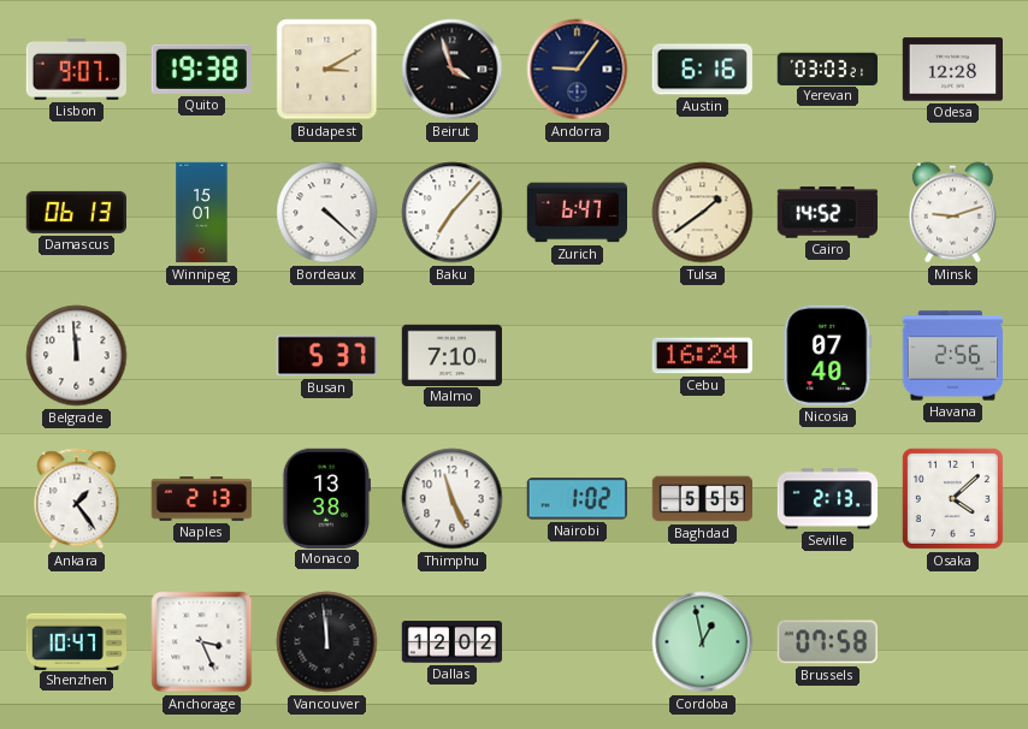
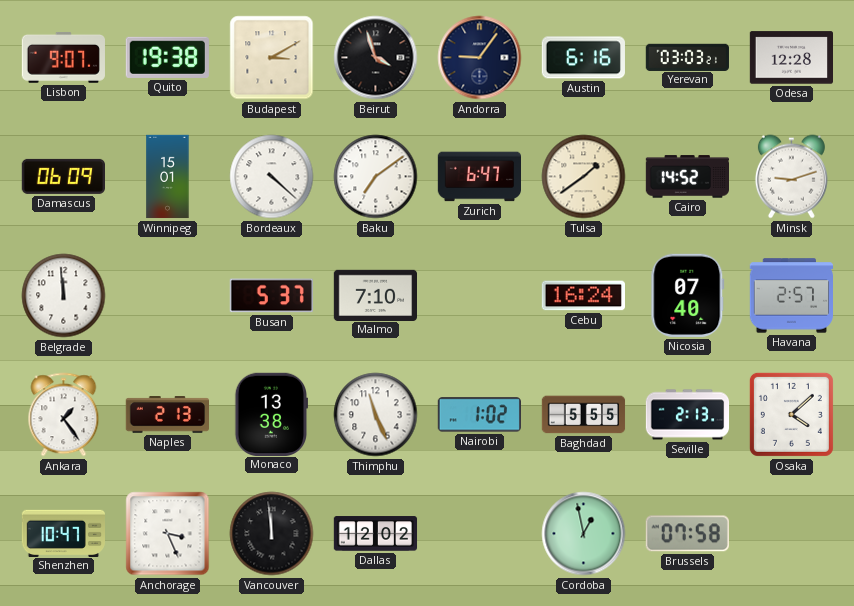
Damascus: 06:13 -> 06:09 (63, 176)
Baku: 7:07 -> 7:09 (376, 177)
Havana: 2:56 -> 2:57 (792, 296)
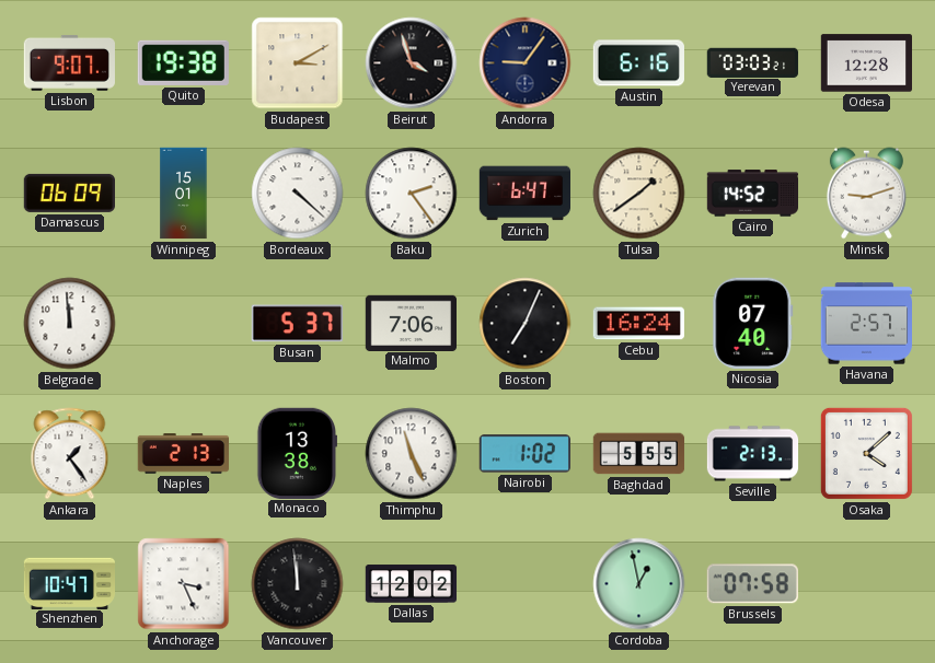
Baku: 7:09 -> 2:24 (412, 194)
Malmo: 7:10 -> 7:06 (411, 323)
Boston: none -> 7:04 (526, 324)
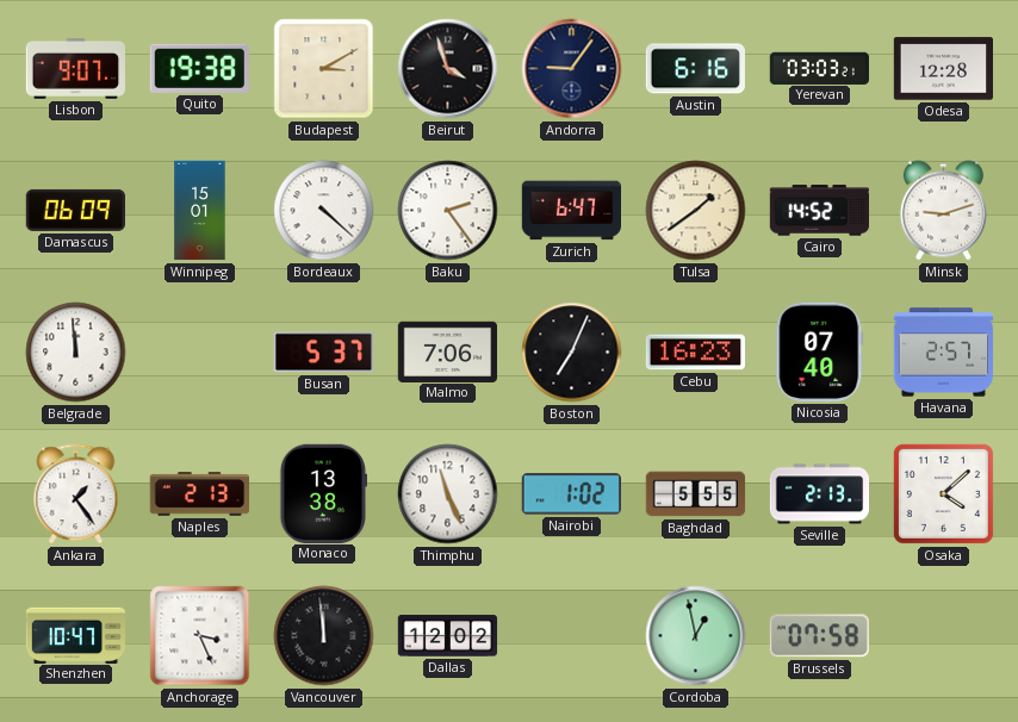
Cebu: 16:24 -> 16:23 (695, 353)
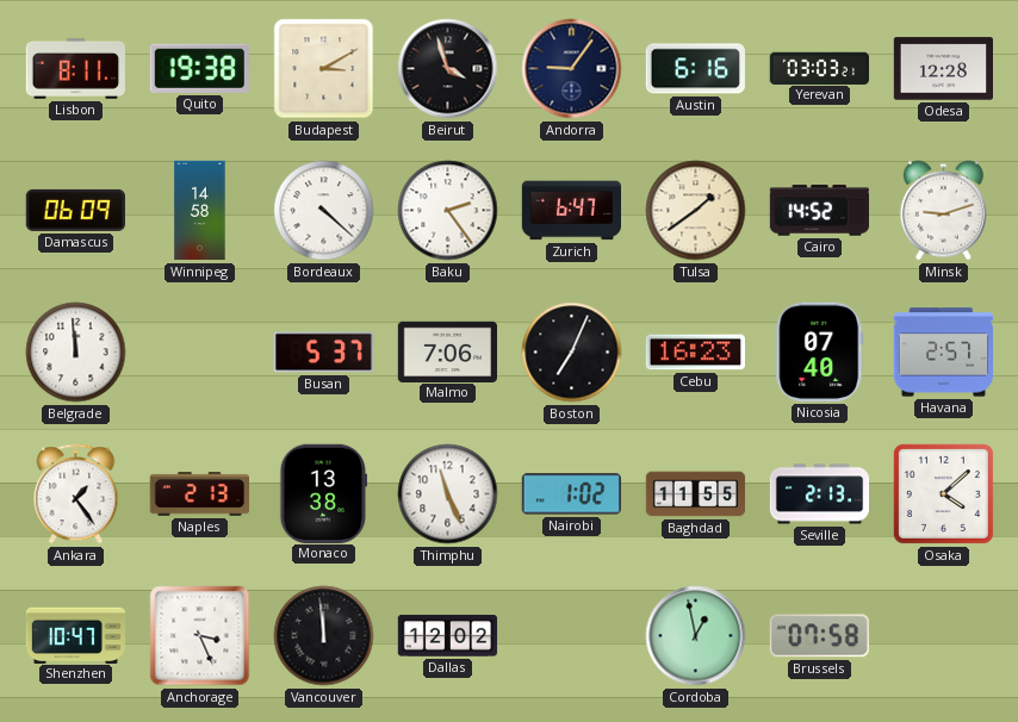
Lisbon: 9:07 -> 8:11 (75, 68)
Winnipeg: 15:01 -> 14:58 (200, 211)
Baghdad: 5:55 -> 11:55 (696, 494)
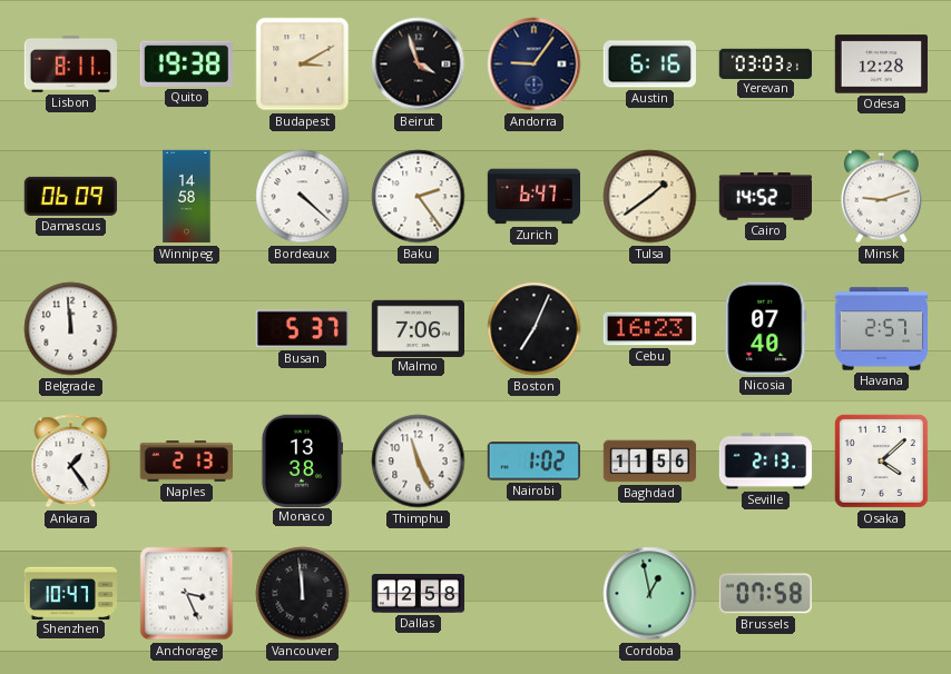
Baghdad: 11:55 -> 11:56 (650, 462)
Dallas: 12:02 -> 12:58 (419, 594)
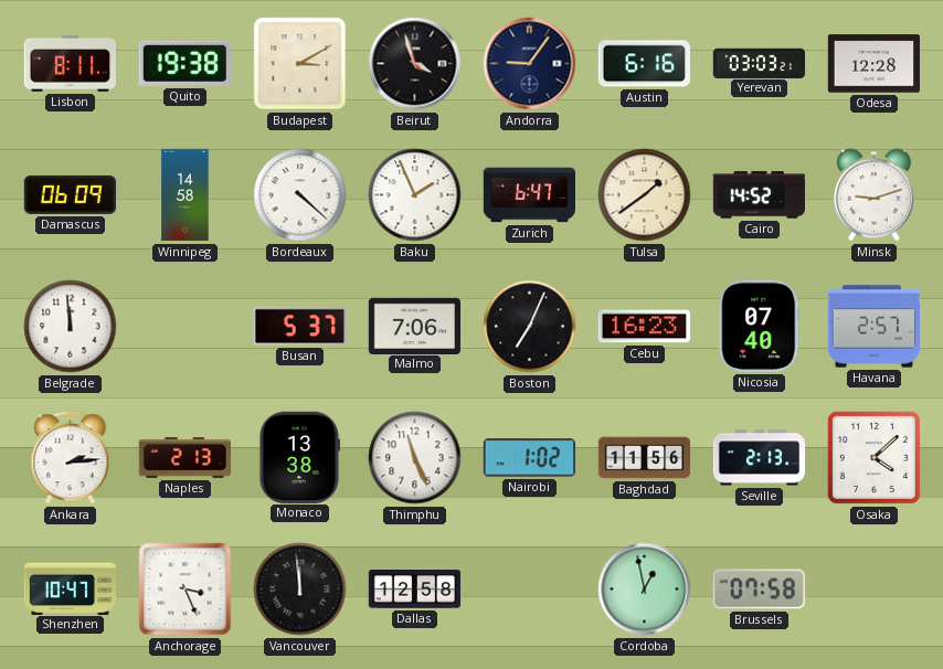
Baku: 2:24 -> 1:56 (415, 195)
Ankara: 1:24 -> 2:14 (71, 458)
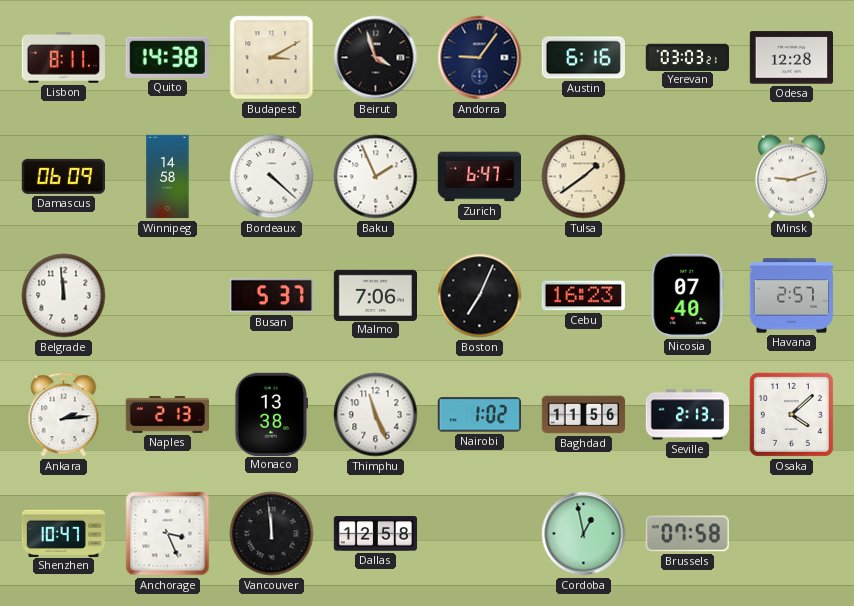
Quito: 19:38 -> 14:38 (167, 57)
Cairo: 14:52 -> none (759, 195)
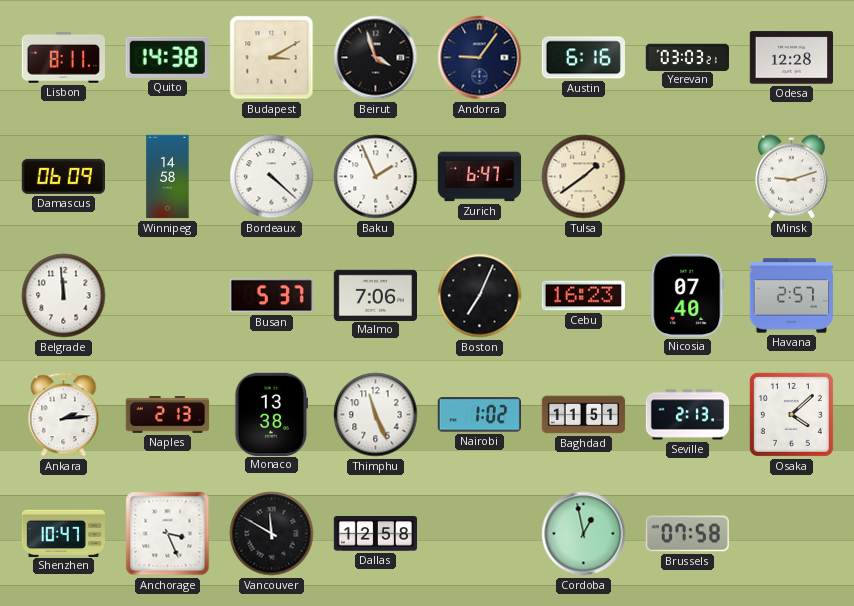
Baghdad: 11:56 -> 11:51 (584, 415)
Vancouver: 11:59 -> 11:50 (272, 534)
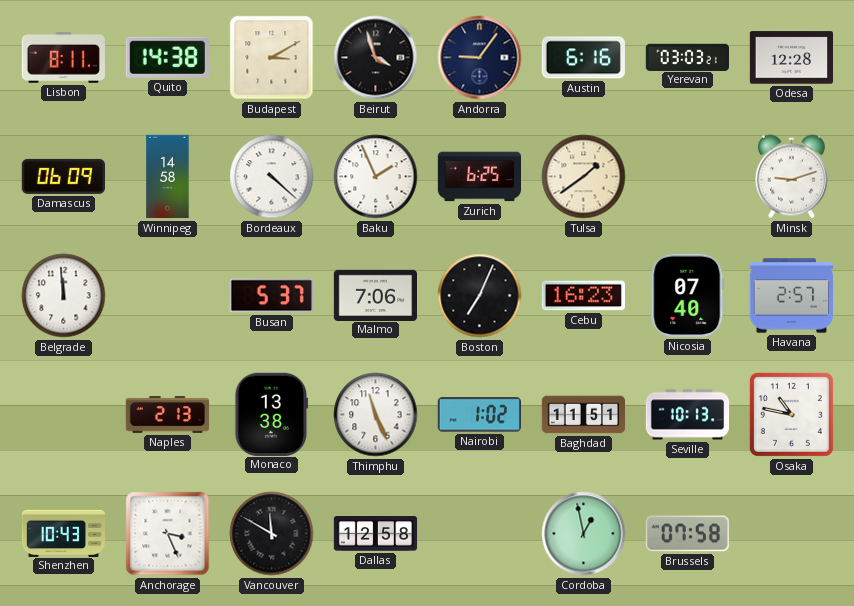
Zurich: 6:47 -> 6:25 (479, 177)
Ankara: 2:14 -> none (64, 415)
Seville: 2:13 -> 10:13 (688, 415)
Osaka: 4:08 -> 10:47 (791, 414)
Shenzhen: 10:47 -> 10:43 (63, 533)
